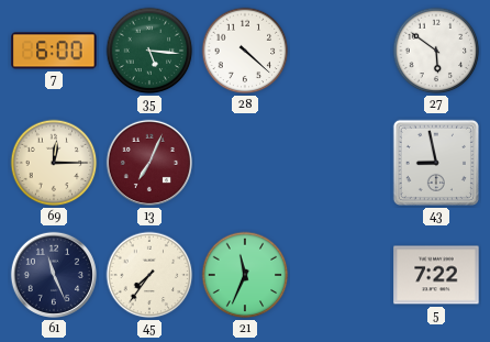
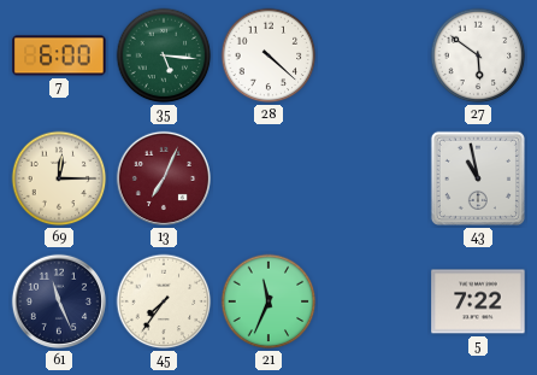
43: 8:58 -> 10:58 (478, 178)
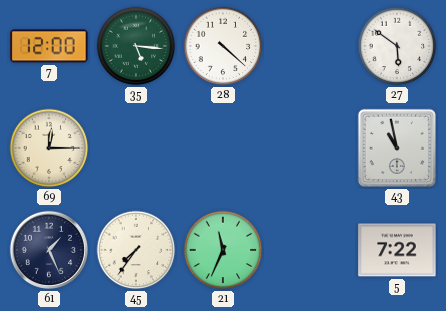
7: 6:00 -> 12:00 (49, 46)
13: 7:04 -> none (164, 178)
61: 11:26 -> 1:26 (49, 250)
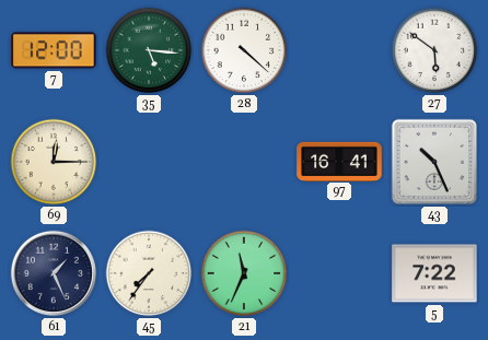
97: none -> 16:41 (339, 161)
43: 10:58 -> 10:26 (434, 162)
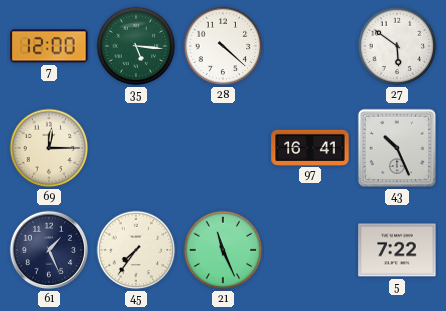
21: 11:34 -> 11:26 (223, 250)
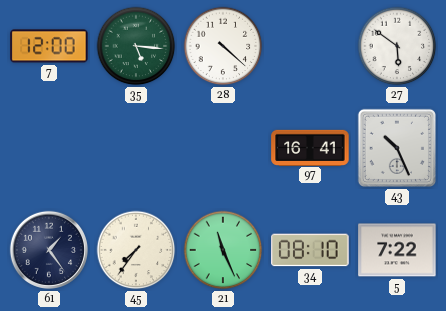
69: 12:15 -> none (49, 148)
61: 1:26 -> 1:24 (49, 250)
34: none -> 08:10 (310, 250)
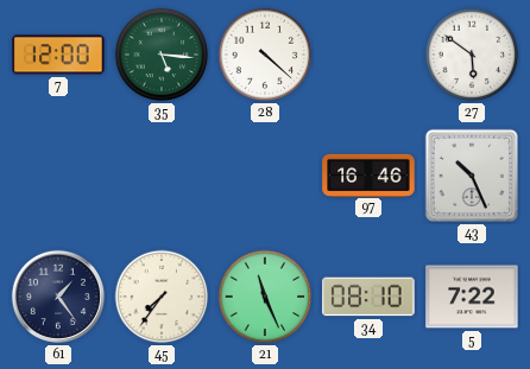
97: 16:41 -> 16:46 (368, 174)
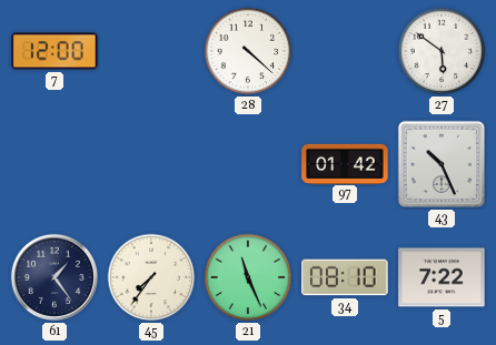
35: 5:16 -> none (162, 55)
97: 16:46 -> 01:42 (345, 163)
